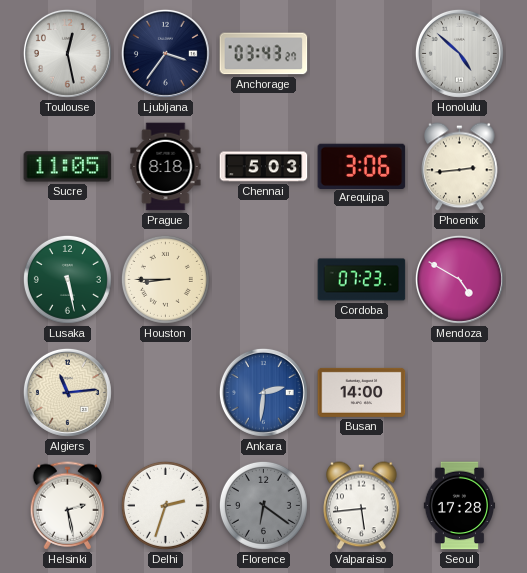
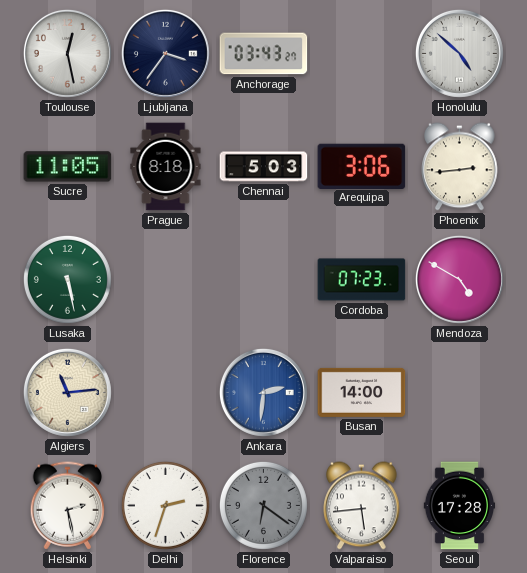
Houston: 8:45 -> none (165, 279)
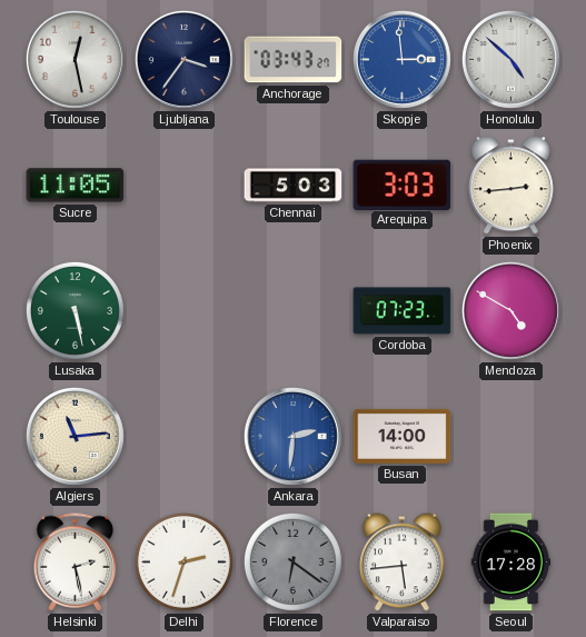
Skopje: none -> 2:59 (401, 59)
Prague: 8:18 -> none (166, 167)
Arequipa: 3:06 -> 3:03 (403, 185)
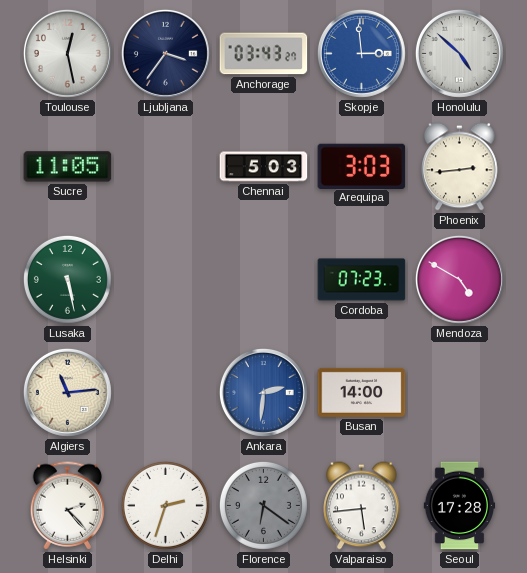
Helsinki: 2:28 -> 2:23 (68, 506)
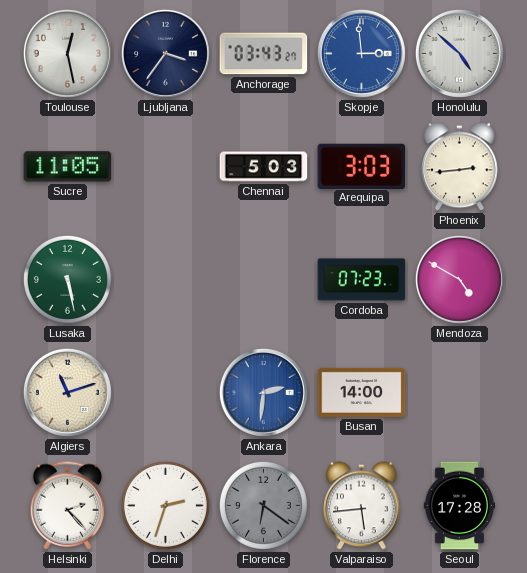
Algiers: 11:14 -> 11:12 (67, 392)
